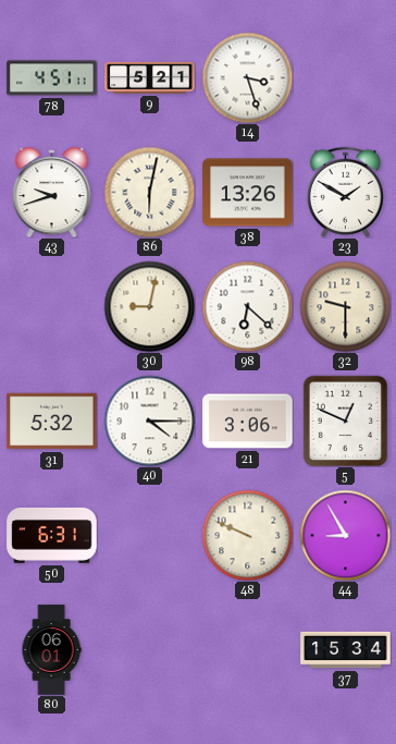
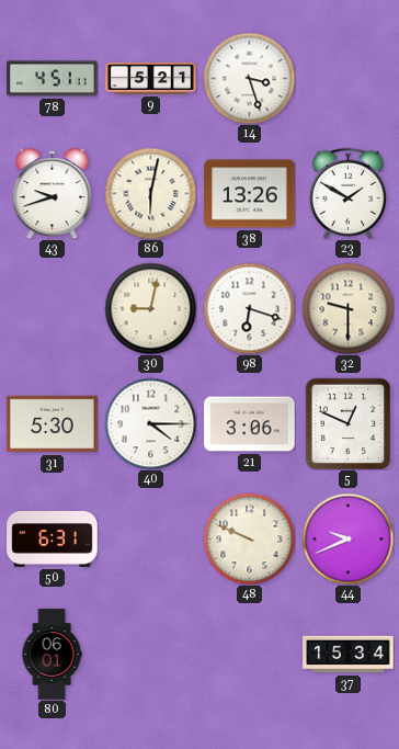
98: 6:22 -> 6:18 (249, 308)
31: 5:32 -> 5:30 (53, 424)
44: 8:55 -> 9:41 (347, 538)
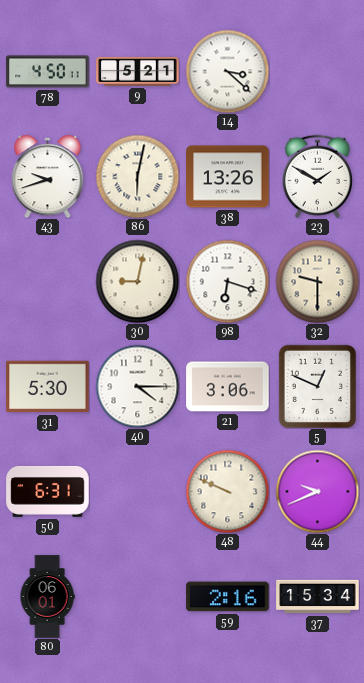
78: 4:51 -> 4:50 (48, 72)
14: 3:27 -> 3:22 (227, 71)
59: none -> 2:16 (228, 597)
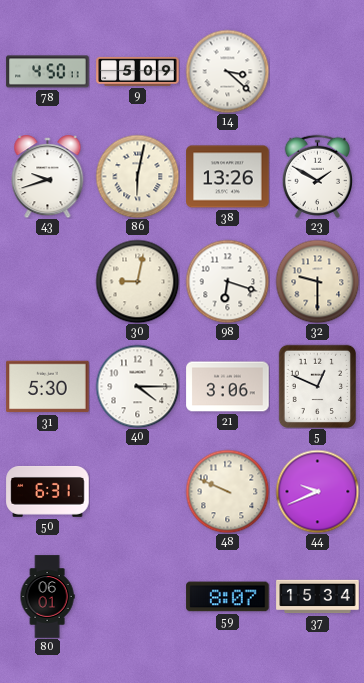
9: 5:21 -> 5:09 (138, 71)
59: 2:16 -> 8:07 (228, 597)
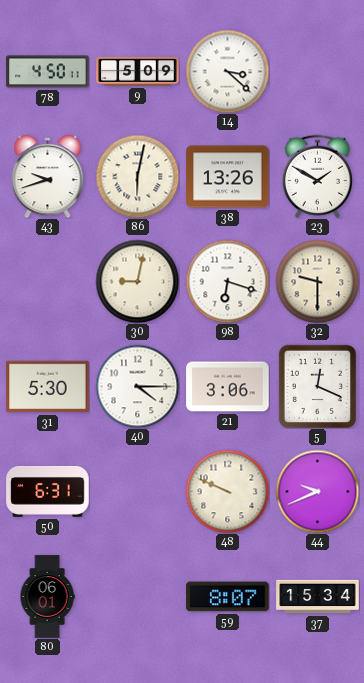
5: 12:49 -> 12:19 (317, 386)
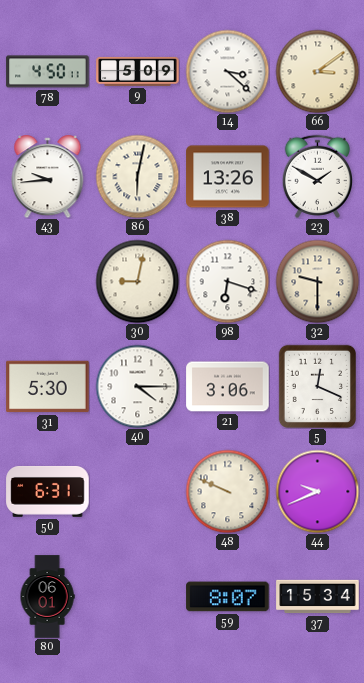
66: none -> 3:09 (317, 71)
43: 9:42 -> 9:44 (48, 177)
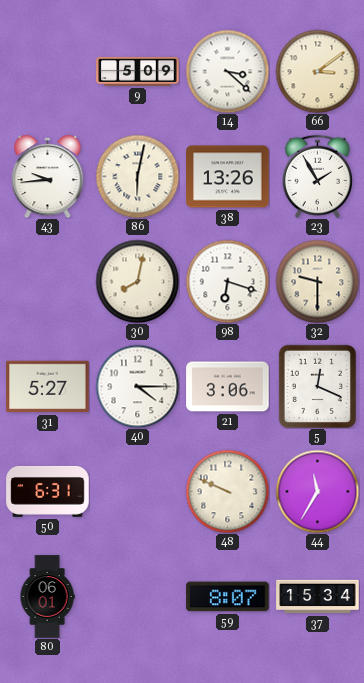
78: 4:50 -> none (48, 72)
23: 1:50 -> 1:55 (317, 176)
30: 9:02 -> 8:02 (137, 281)
31: 5:30 -> 5:27 (48, 387)
44: 9:41 -> 11:35 (317, 491)
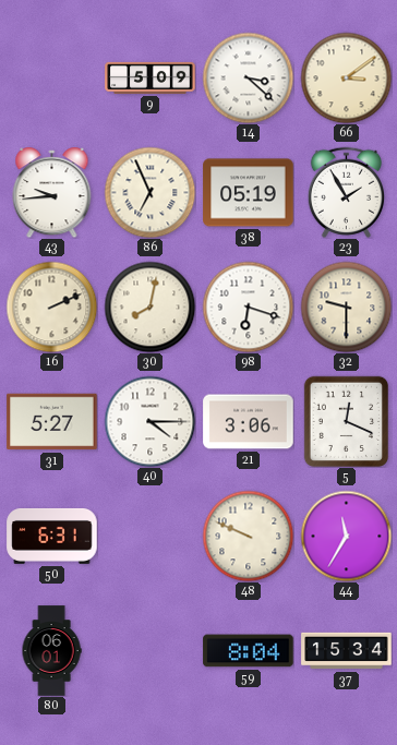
86: 6:02 -> 6:56 (149, 192)
38: 13:26 -> 05:19 (249, 193)
16: none -> 2:11 (51, 307)
59: 8:07 -> 8:04 (249, 651)
